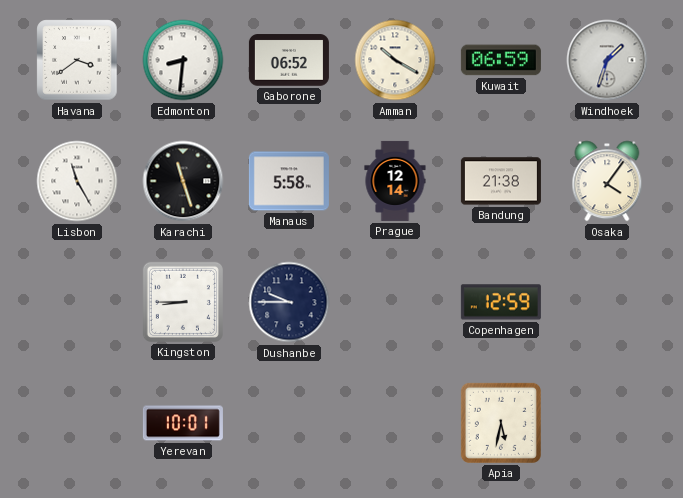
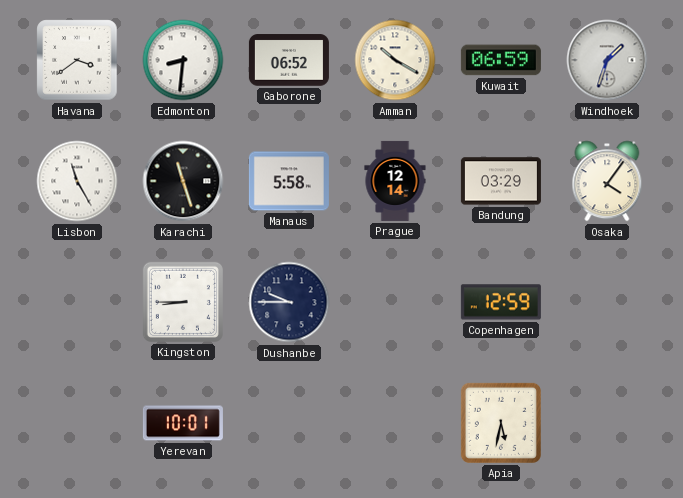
Bandung: 21:38 -> 03:29 (501, 181)
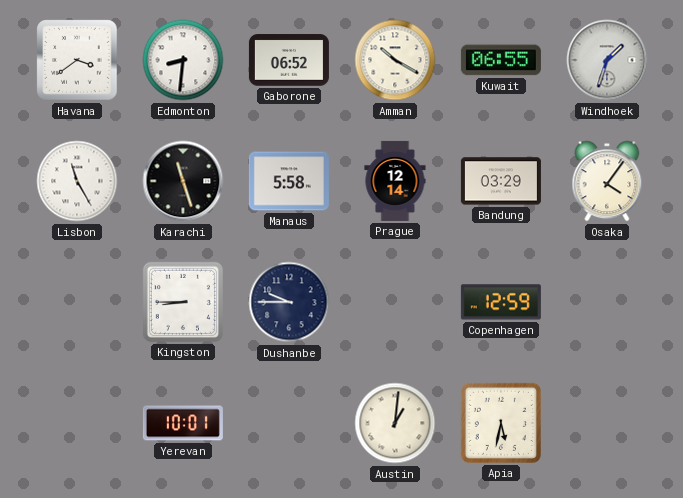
Kuwait: 06:59 -> 06:55 (501, 60)
Austin: none -> 1:01 (395, 423)
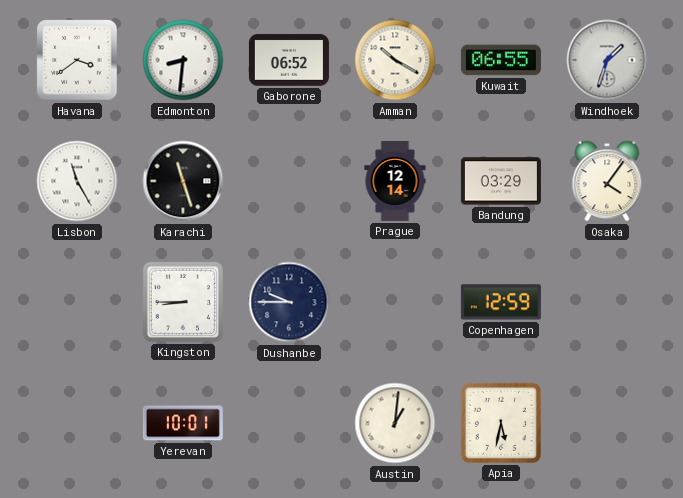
Manaus: 5:58 -> none (289, 181)
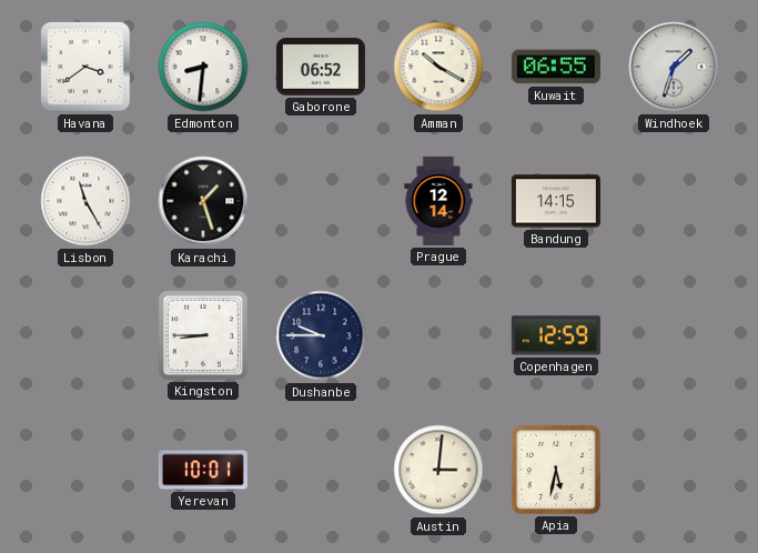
Karachi: 11:27 -> 1:27 (203, 201)
Bandung: 03:29 -> 14:15 (556, 201)
Osaka: 4:06 -> none (607, 181)
Austin: 1:01 -> 3:01 (438, 470)
